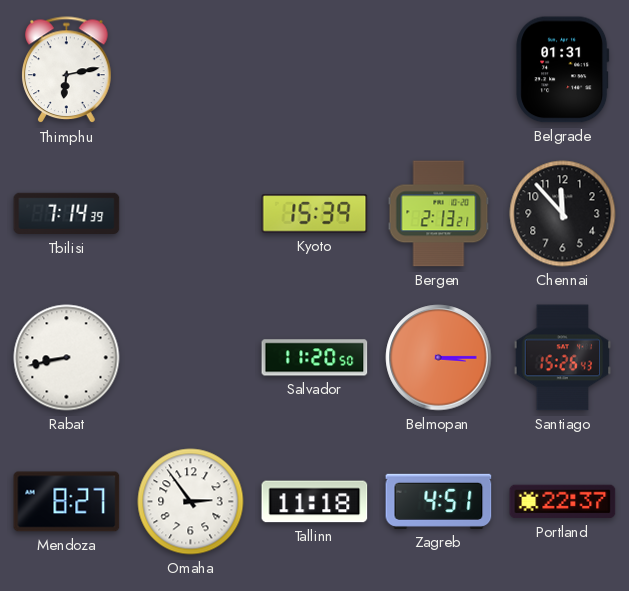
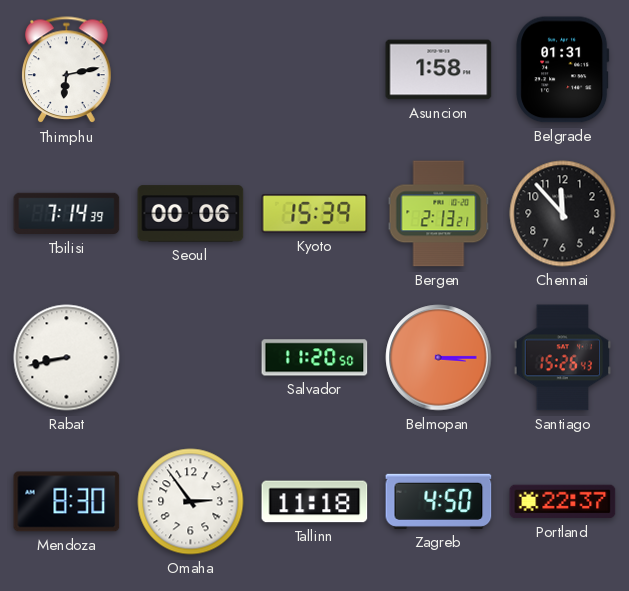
Asuncion: none -> 1:58 (439, 70)
Seoul: none -> 00:06 (191, 214)
Mendoza: 8:27 -> 8:30 (67, 502)
Zagreb: 4:51 -> 4:50 (439, 501)
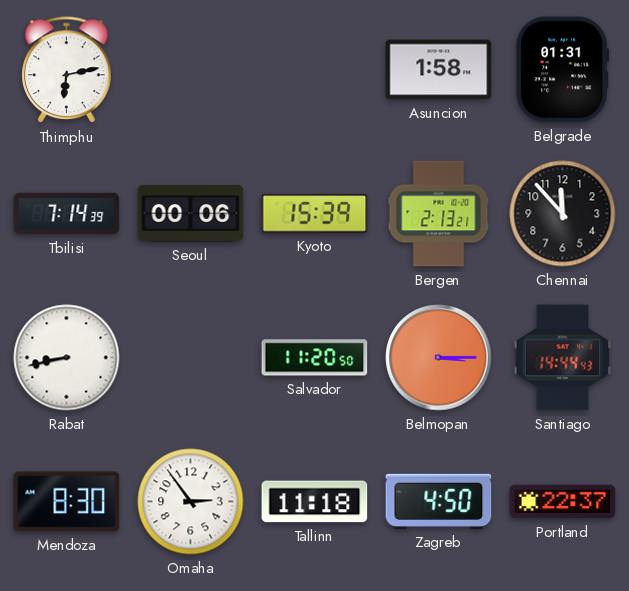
Santiago: 15:26 -> 14:44 (563, 358)
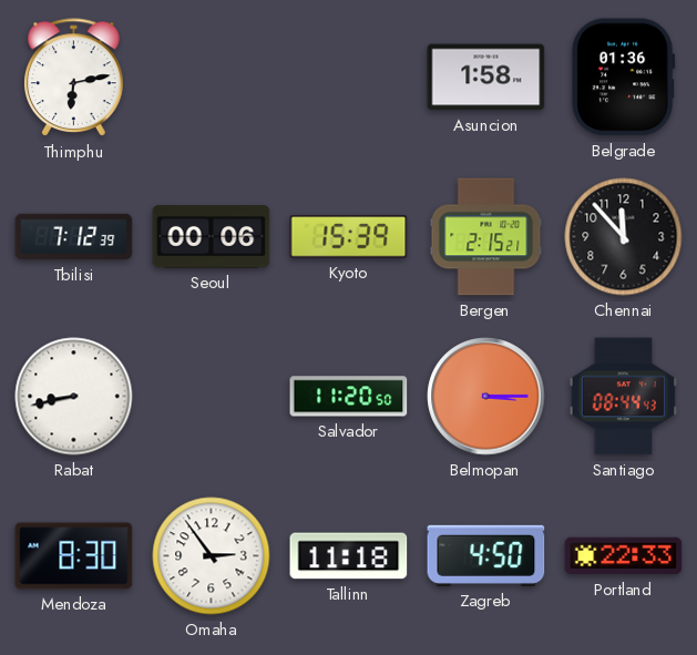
Belgrade: 01:31 -> 01:36 (624, 78)
Tbilisi: 7:14 -> 7:12 (74, 237)
Bergen: 2:13 -> 2:15 (486, 237)
Santiago: 14:44 -> 08:44 (624, 397)
Portland: 22:37 -> 22:33 (624, 556)
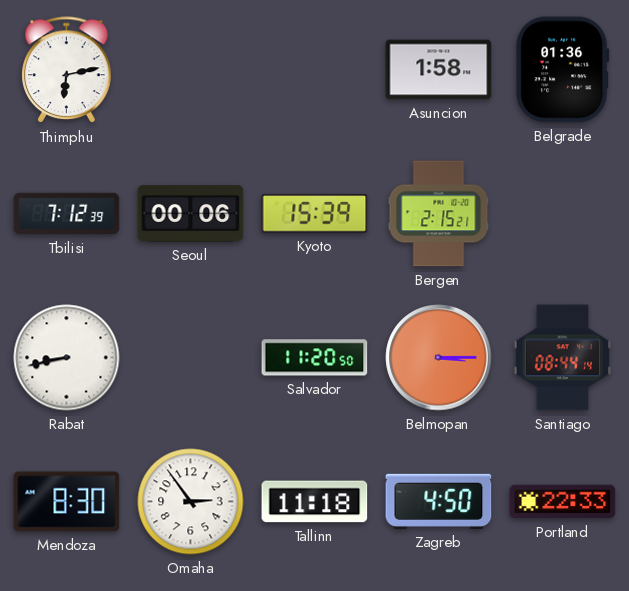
Chennai: 11:53 -> none (624, 237)
Santiago: 08:44:43 -> 08:44:14 (563, 358)
